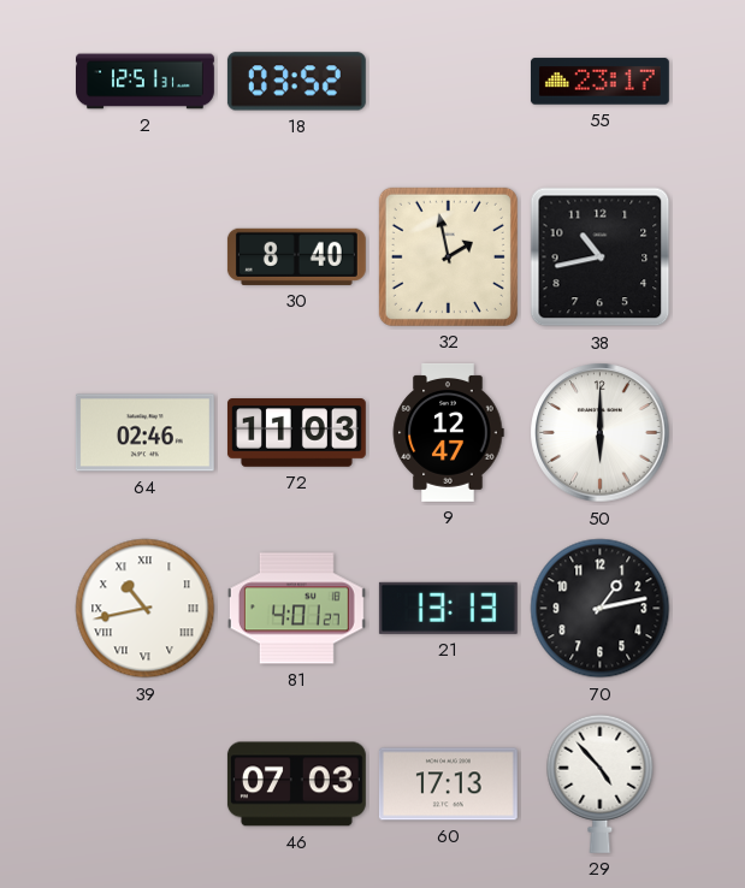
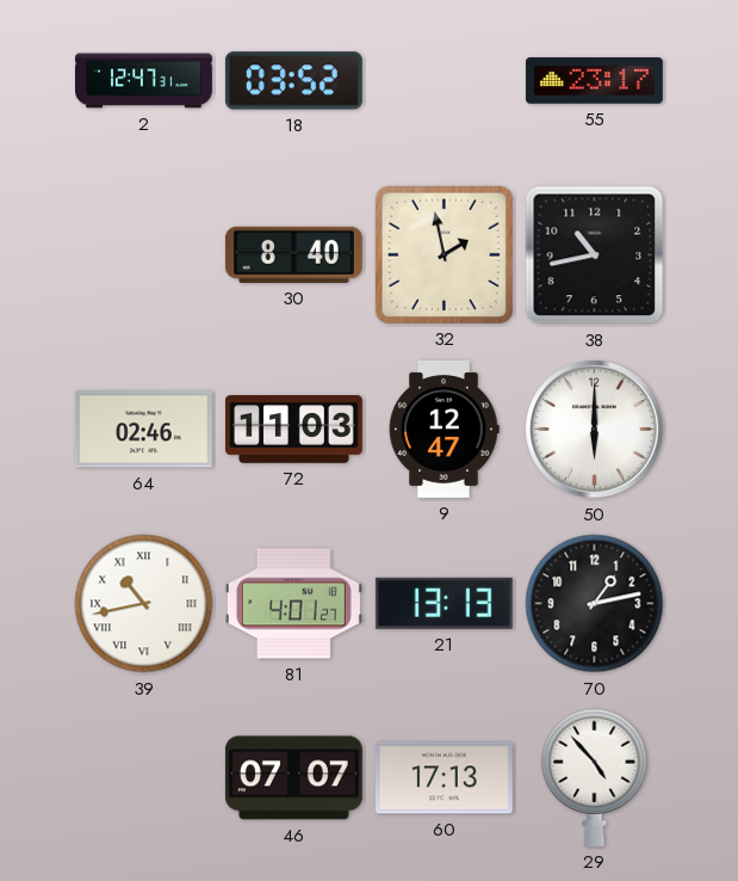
2: 12:51 -> 12:47 (144, 81)
46: 07:03 -> 07:07 (293, 778)
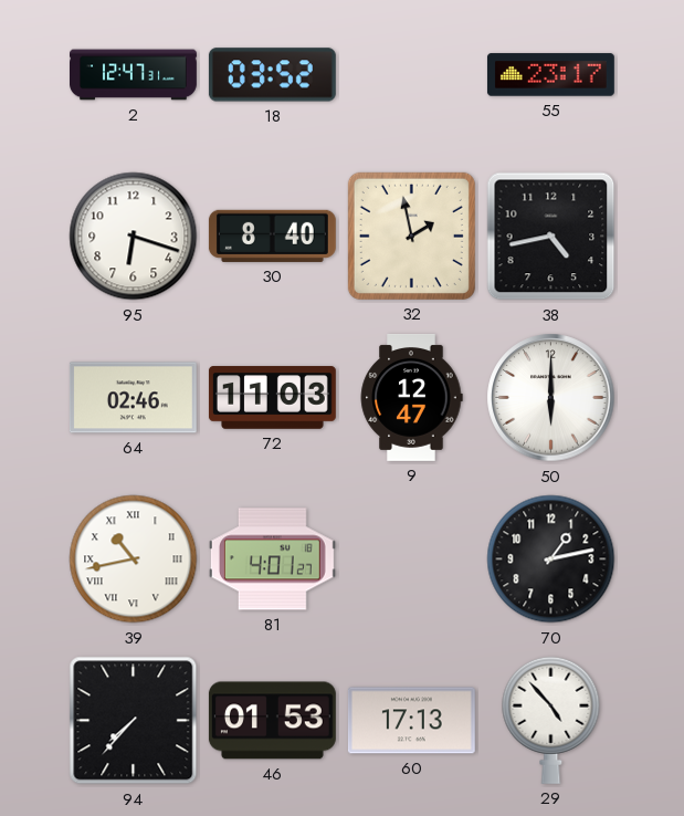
95: none -> 6:18 (134, 237)
38: 10:43 -> 4:43 (551, 237)
21: 13:13 -> none (444, 603)
94: none -> 7:37 (134, 721)
46: 07:07 -> 01:53 (272, 721)
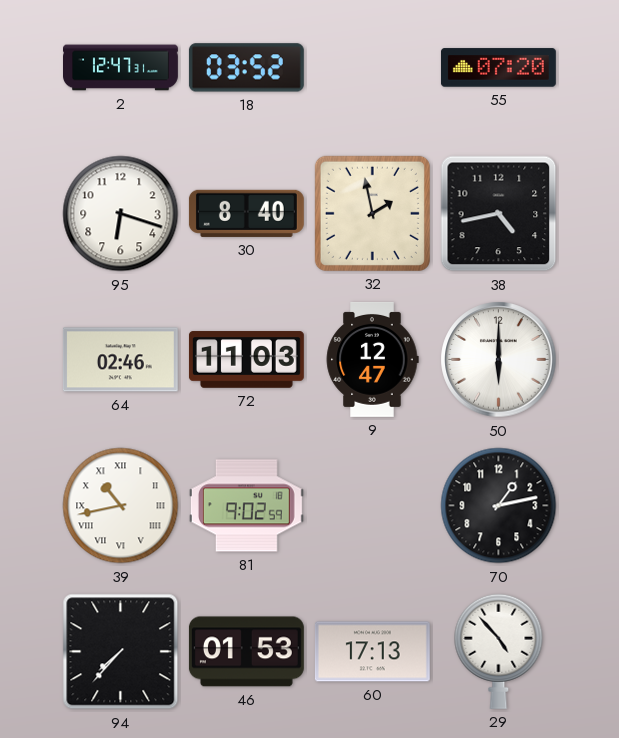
55: 23:17 -> 07:20 (498, 68)
81: 4:01 -> 9:02 (246, 506)
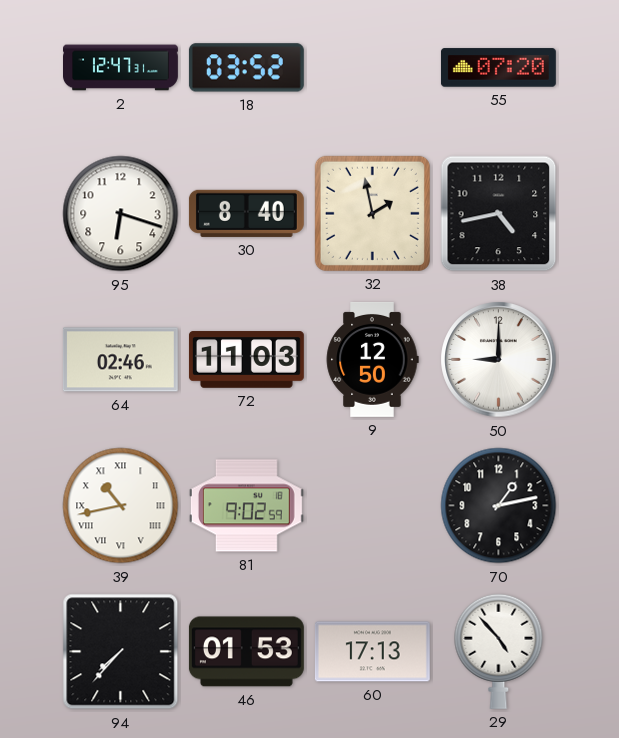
9: 12:47 -> 12:50 (372, 359)
50: 6:00 -> 9:00 (499, 360)
